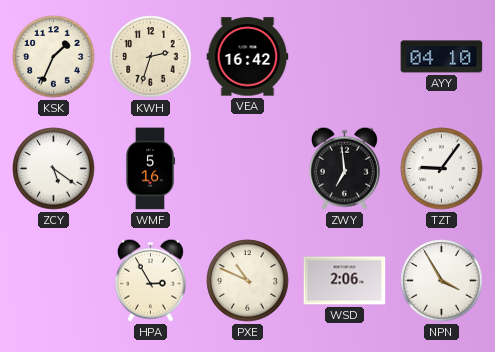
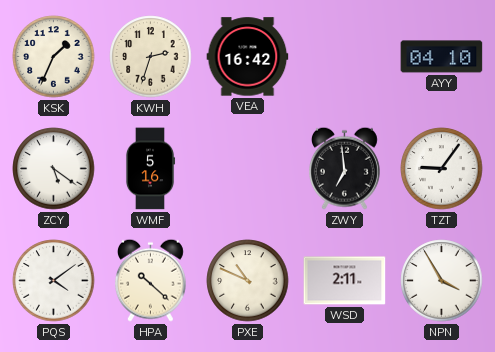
PQS: none -> 4:09 (54, 281)
HPA: 2:55 -> 10:22 (150, 280)
WSD: 2:06 -> 2:11 (345, 281)
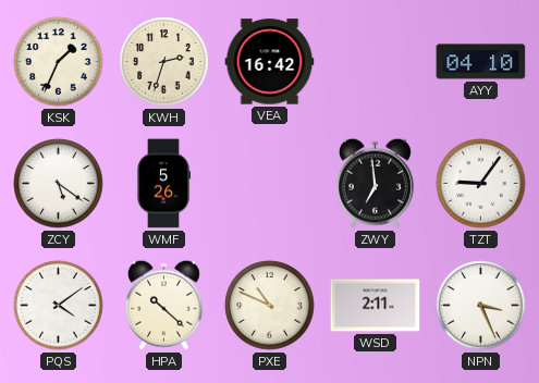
WMF: 5:16 -> 5:26 (163, 184)
NPN: 3:55 -> 3:26 (481, 306)
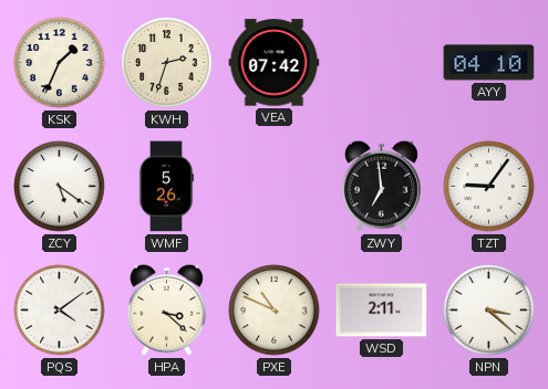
VEA: 16:42 -> 07:42 (275, 63)
HPA: 10:22 -> 3:22 (166, 309)
NPN: 3:26 -> 3:22 (489, 311)
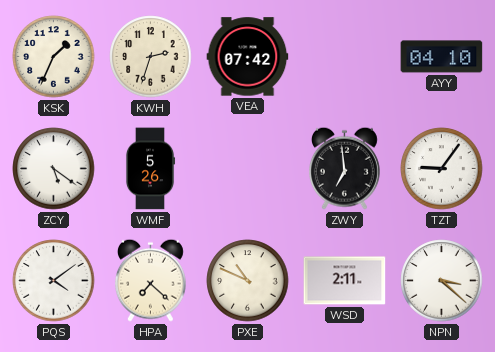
HPA: 3:22 -> 7:22 (150, 280)
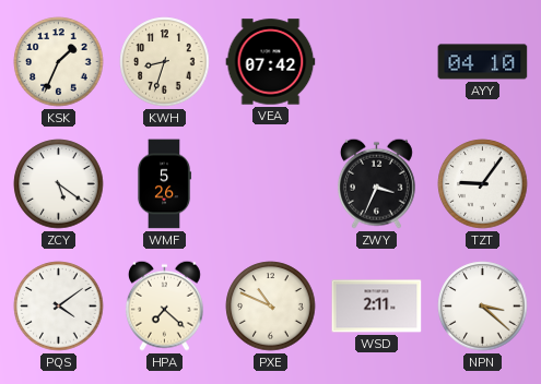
KWH: 2:33 -> 8:33 (165, 62)
ZWY: 6:59 -> 3:34 (376, 183)
